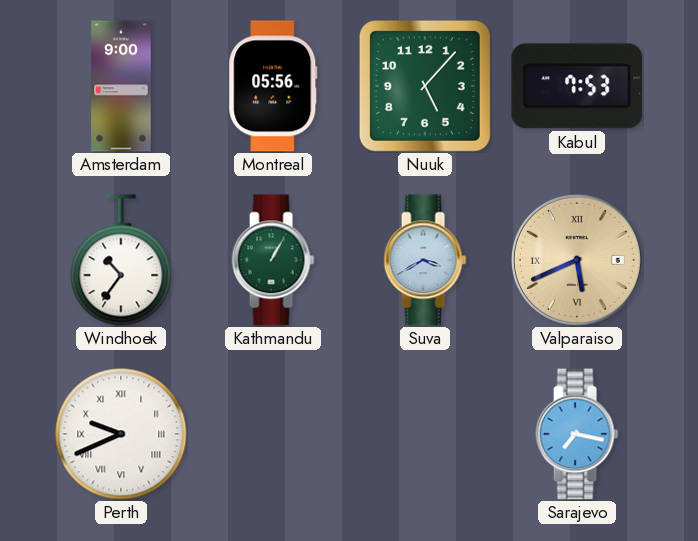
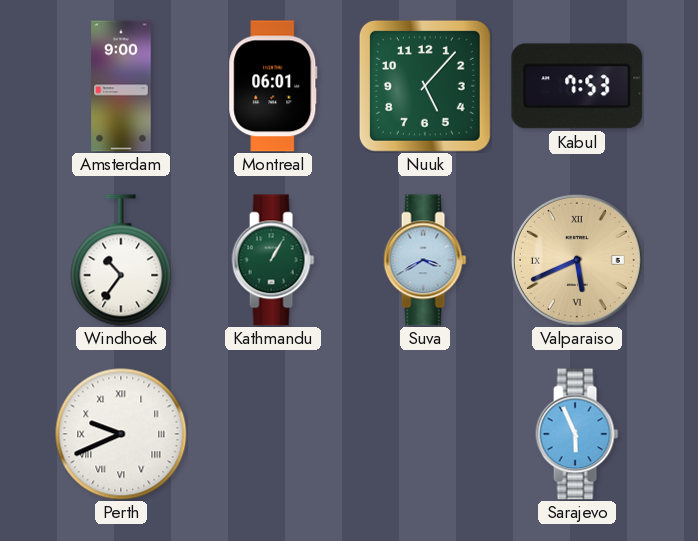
Montreal: 05:56 -> 06:01 (273, 86)
Sarajevo: 7:17 -> 5:56 (577, 434)
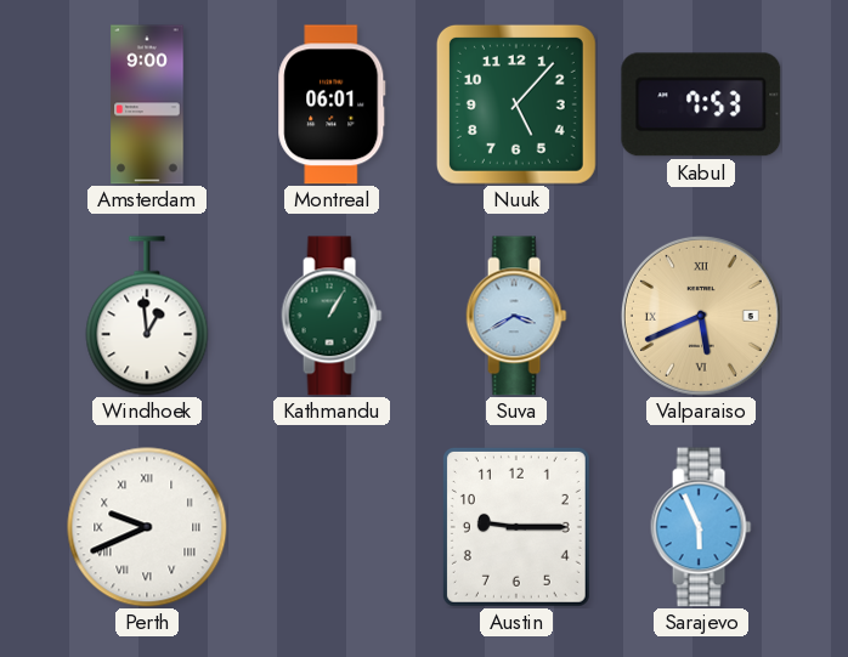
Windhoek: 10:36 -> 12:59 (147, 316)
Austin: none -> 9:15 (516, 527)
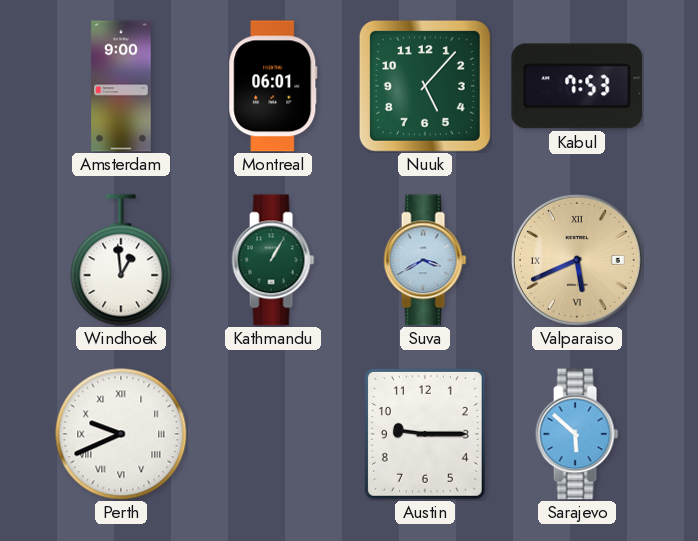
Sarajevo: 5:56 -> 5:52 (577, 434)
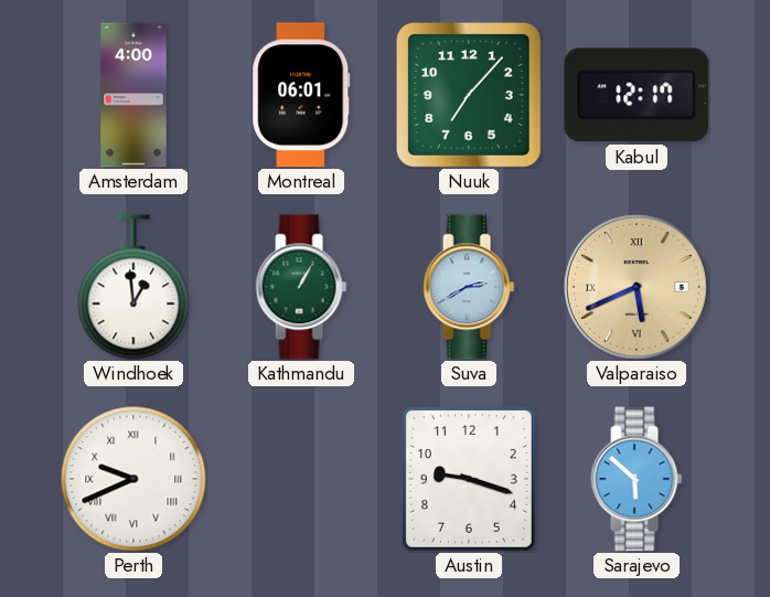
Amsterdam: 9:00 -> 4:00 (133, 95)
Nuuk: 5:07 -> 7:07 (469, 95)
Kabul: 7:53 -> 12:17 (637, 95)
Suva: 3:40 -> 2:40 (469, 287)
Austin: 9:15 -> 9:18 (469, 479)
